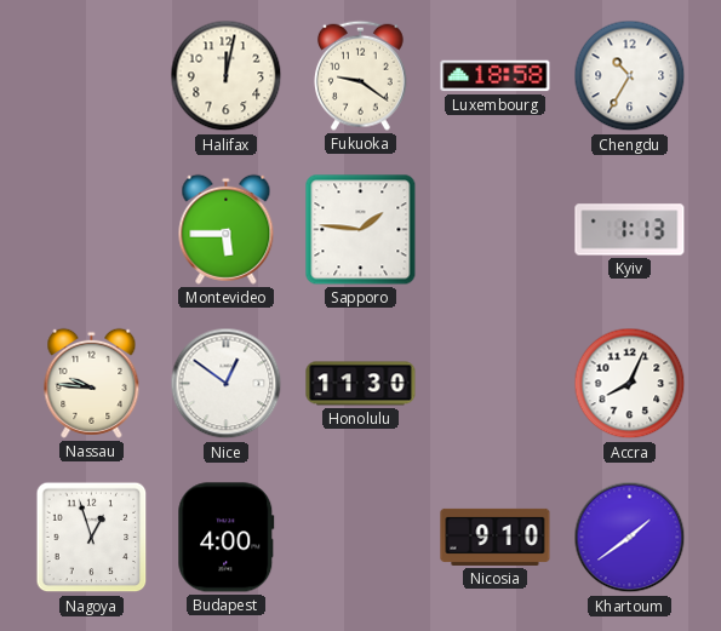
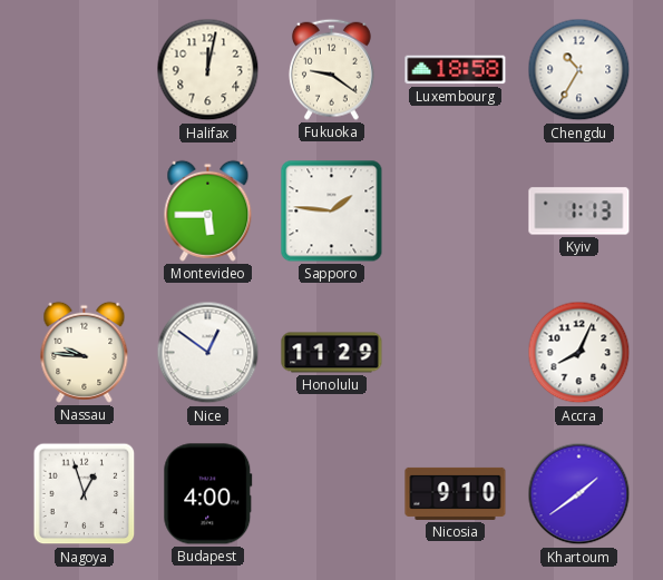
Honolulu: 11:30 -> 11:29 (332, 353)
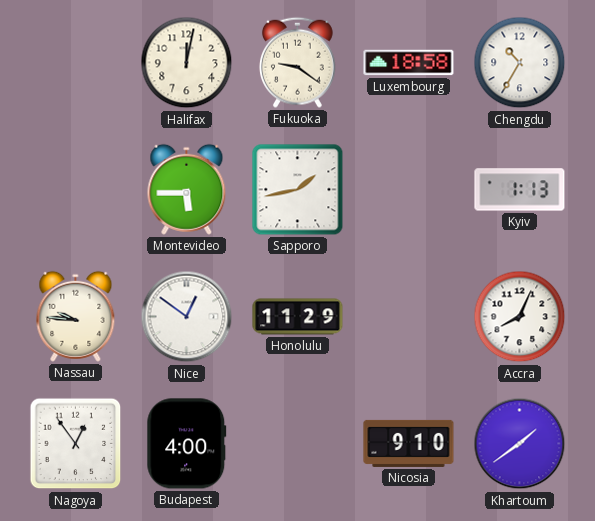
Sapporo: 1:46 -> 1:43 (298, 190)
Nagoya: 12:57 -> 12:54 (76, 444)
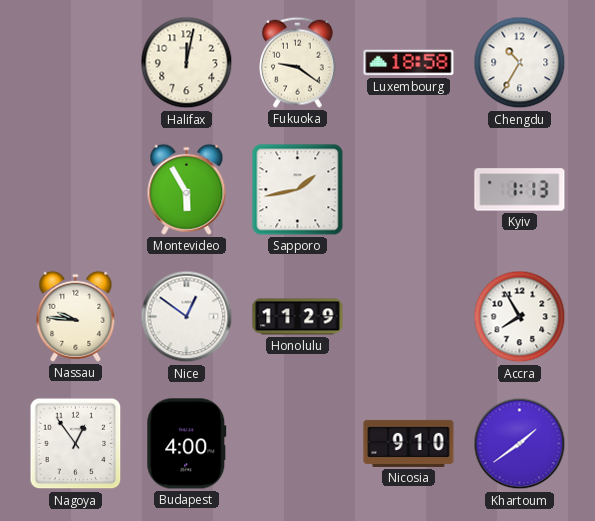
Montevideo: 5:45 -> 5:55 (187, 189)
Accra: 8:04 -> 7:55 (520, 317)
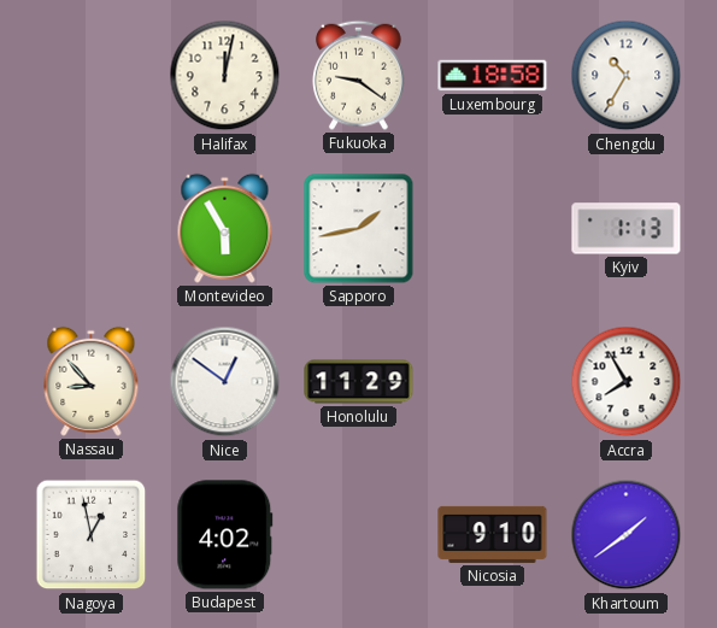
Nassau: 9:46 -> 8:53 (92, 381)
Nagoya: 12:54 -> 12:58 (92, 535)
Budapest: 4:00 -> 4:02 (225, 535)
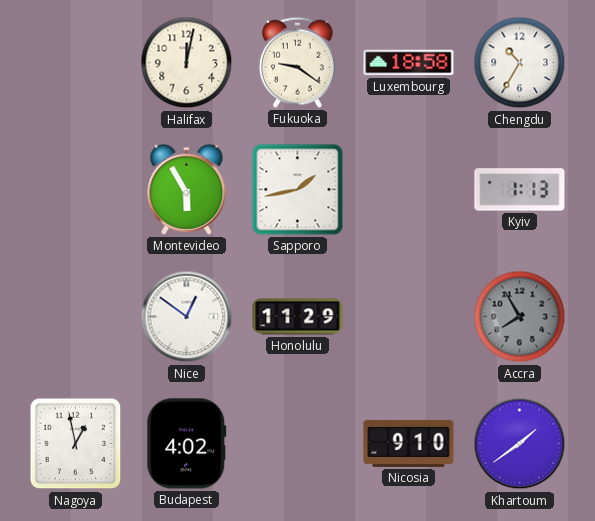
Nassau: 8:53 -> none (92, 381)
Accra dial: white -> grey (520, 317)
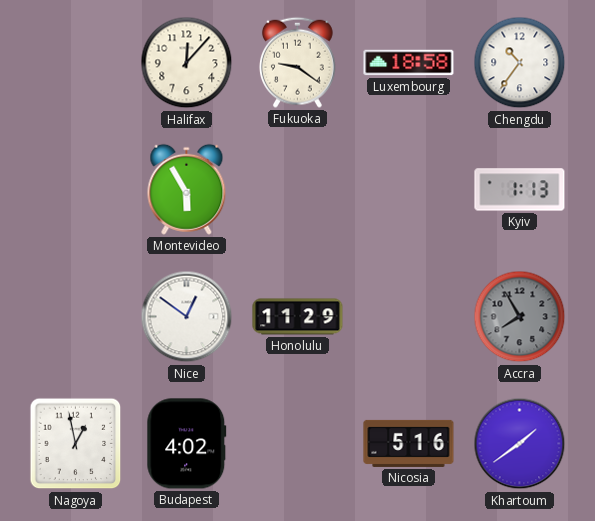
Halifax: 12:02 -> 12:07 (187, 63)
Chengdu: 10:35 -> 10:36 (520, 63)
Sapporo: 1:43 -> none (298, 190)
Nicosia: 9:10 -> 5:16 (409, 443)
